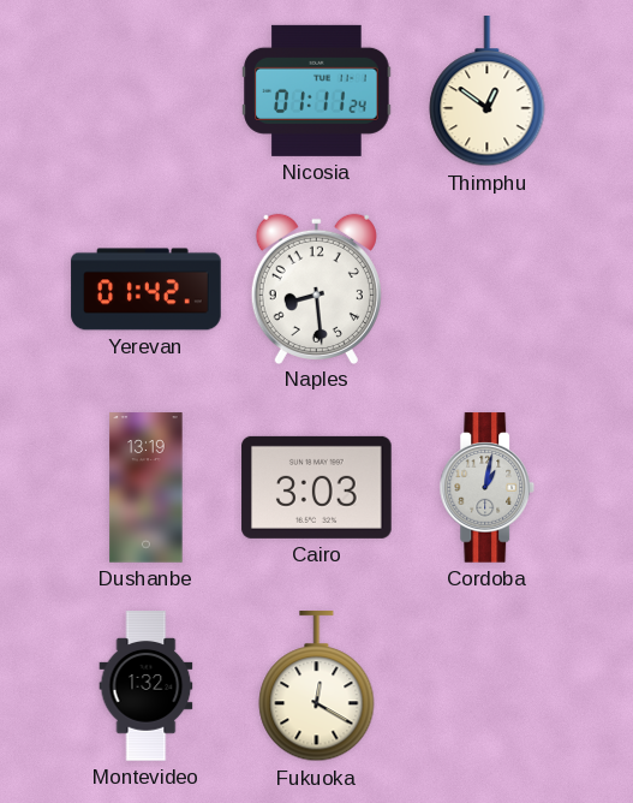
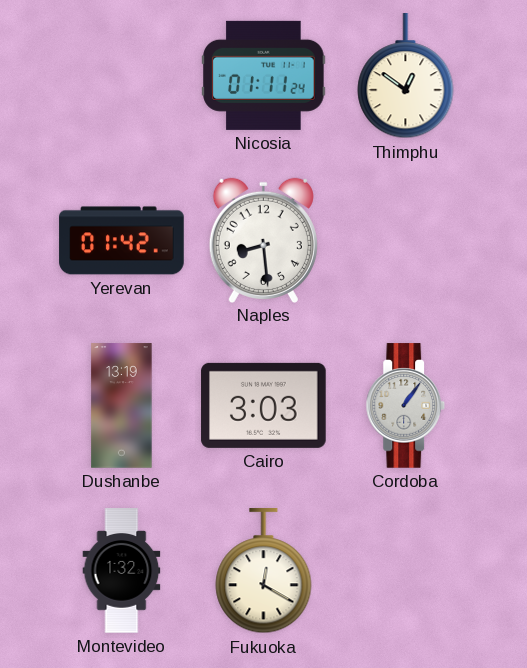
Cordoba: 1:02 -> 1:06 (406, 406)
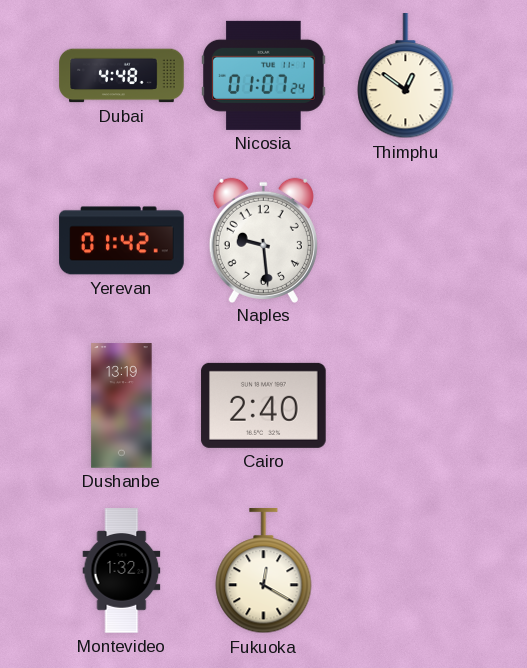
Dubai: none -> 4:48 (122, 76)
Nicosia: 01:11 -> 01:07 (264, 75)
Naples: 8:29 -> 9:29 (263, 240)
Cairo: 3:03 -> 2:40 (264, 405)
Cordoba: 1:06 -> none (406, 406)
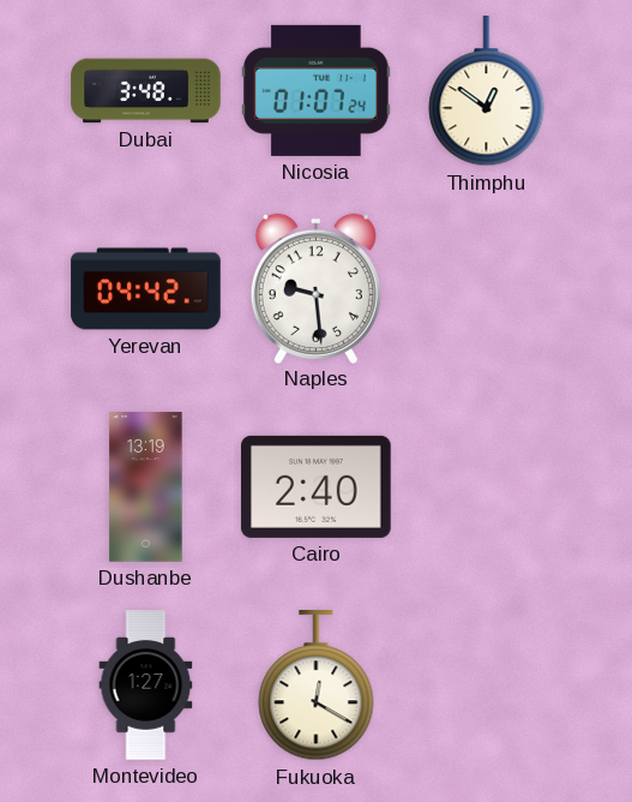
Dubai: 4:48 -> 3:48 (146, 91)
Yerevan: 01:42 -> 04:42 (146, 289)
Montevideo: 1:32 -> 1:27 (146, 686)
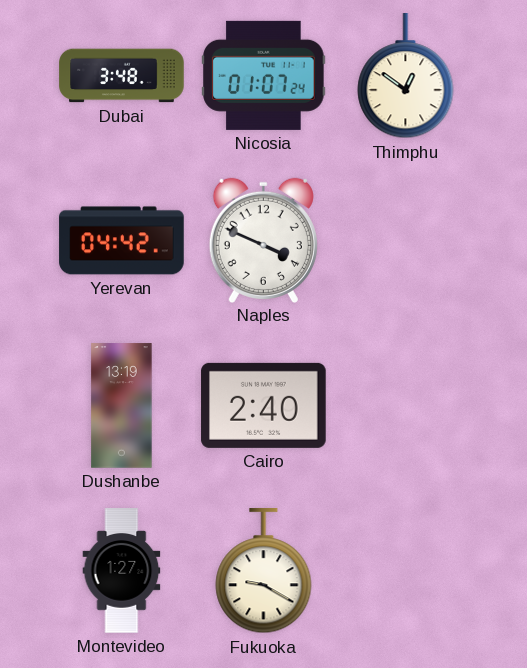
Naples: 9:29 -> 3:49 (263, 240)
Fukuoka: 12:20 -> 9:20 (264, 571)
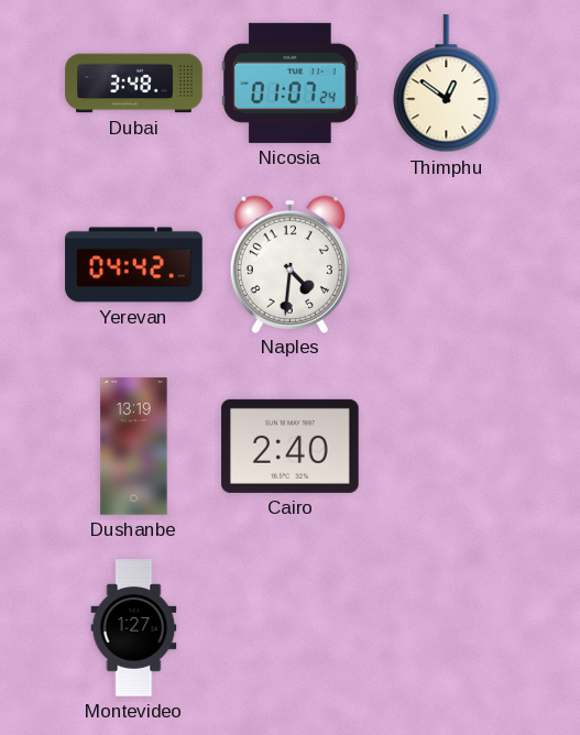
Naples: 3:49 -> 4:31 (289, 264)
Fukuoka: 9:20 -> none (264, 571)
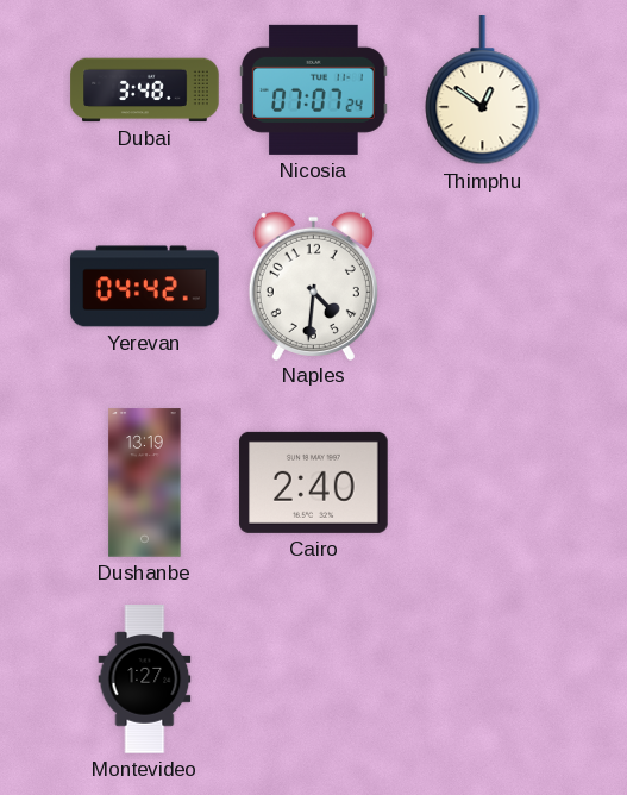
Nicosia: 01:07 -> 07:07 (314, 89)
